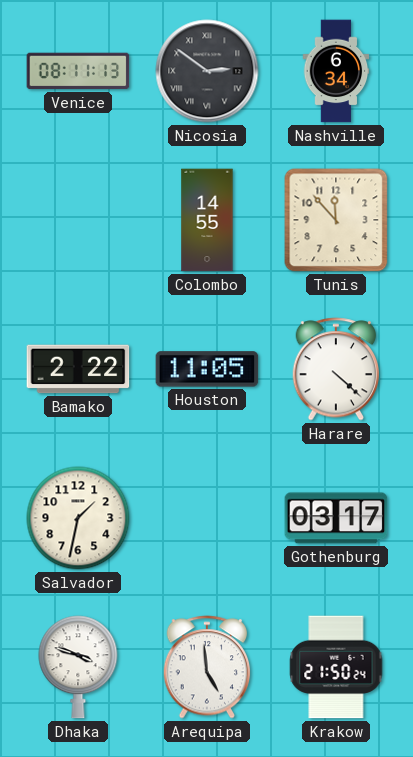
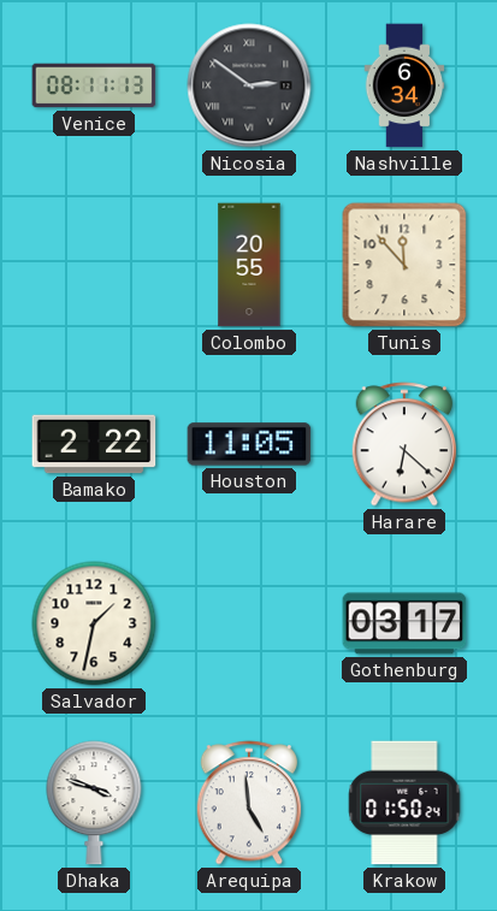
Colombo: 14:55 -> 20:55 (249, 265)
Harare: 4:22 -> 6:22 (404, 444)
Krakow: 21:50 -> 01:50 (404, 803)
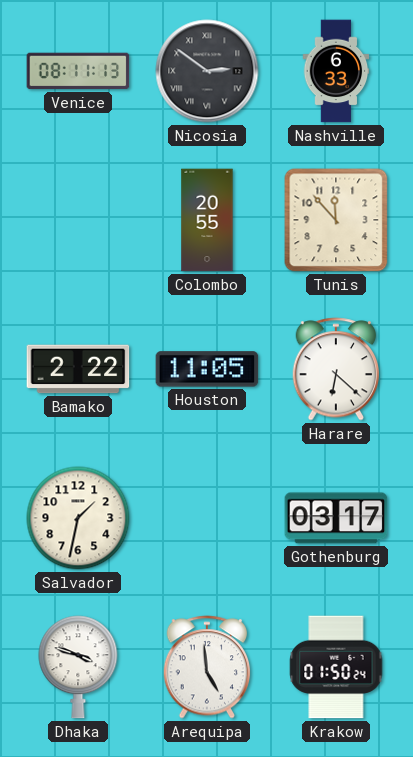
Nashville: 6:34 -> 6:33 (336, 71)
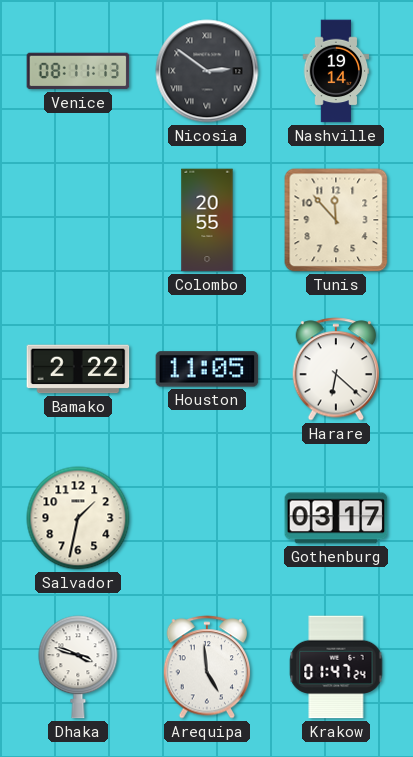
Nashville: 6:33 -> 19:14 (336, 71)
Krakow: 01:50 -> 01:47 (336, 667)
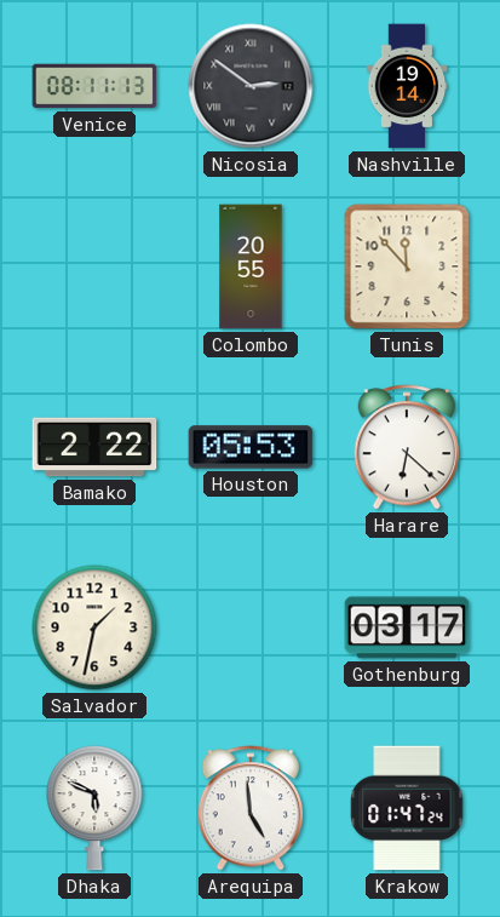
Houston: 11:05 -> 05:53 (251, 447)
Dhaka: 3:48 -> 5:49 (94, 808)
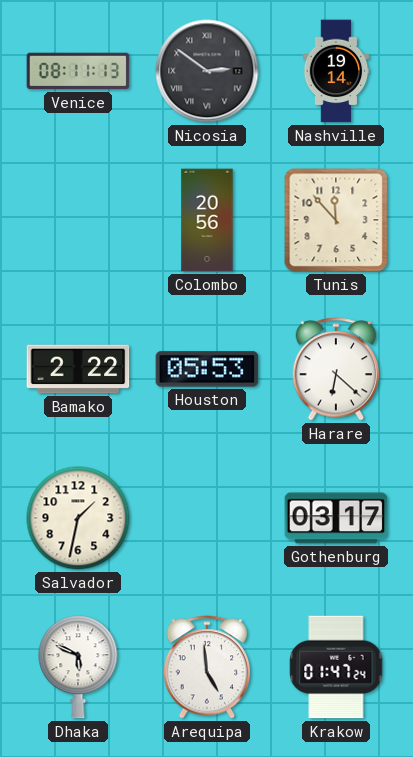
Colombo: 20:55 -> 20:56 (207, 220)
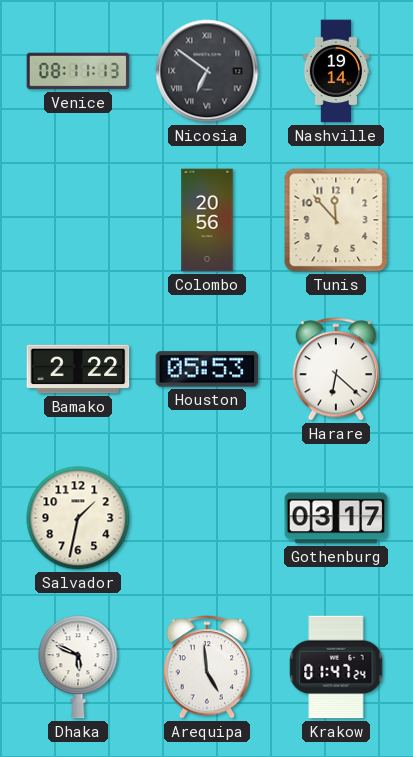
Nicosia: 2:51 -> 6:51 (207, 71)
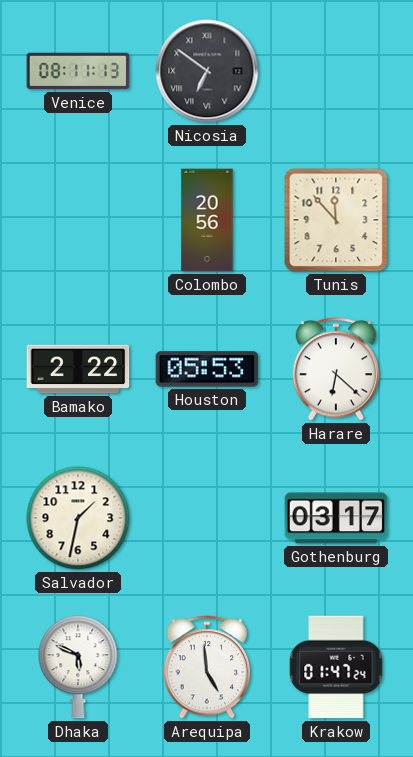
Nashville: 19:14 -> none (336, 71)
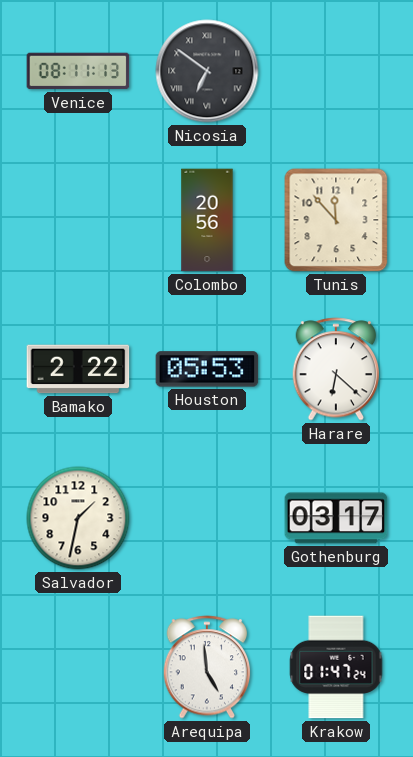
Dhaka: 5:49 -> none (78, 667)
